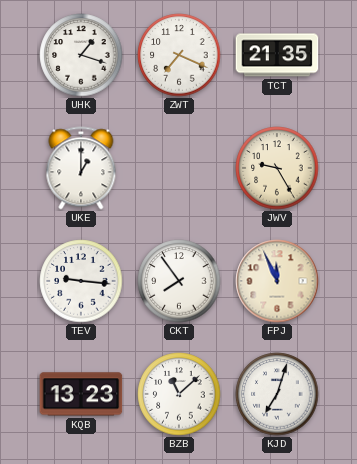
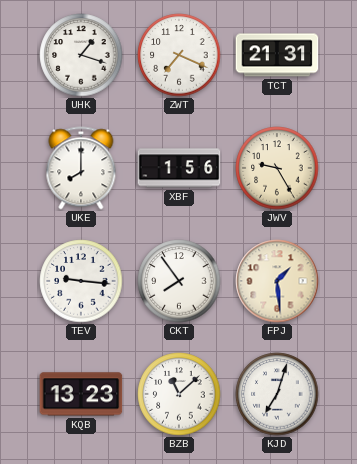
TCT: 21:35 -> 21:31 (277, 55)
UKE: 1:00 -> 8:00 (81, 168)
XBF: none -> 1:56 (179, 168)
FPJ: 11:56 -> 1:29 (277, 281)
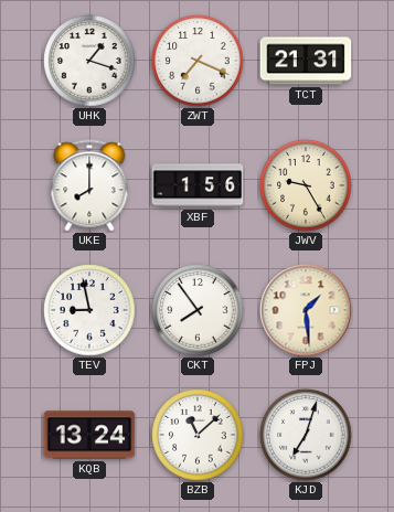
TEV: 9:16 -> 8:58 (89, 310)
KQB: 13:23 -> 13:24 (89, 435)
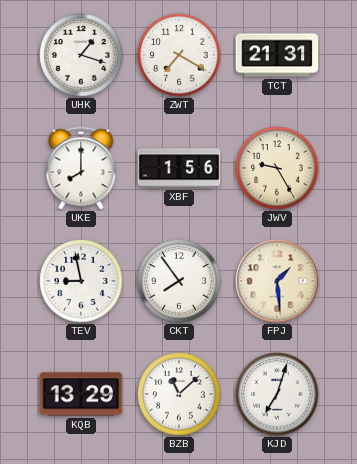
ZWT: 7:19 -> 7:20 (179, 55)
KQB: 13:24 -> 13:29 (81, 394)
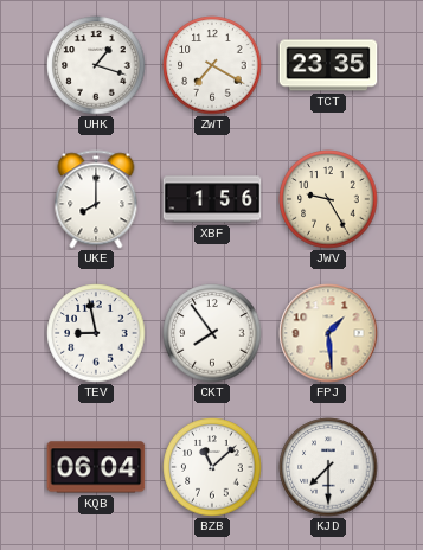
TCT: 21:31 -> 23:35 (328, 65)
KQB: 13:29 -> 06:04 (96, 467)
KJD: 7:03 -> 7:30 (328, 467)
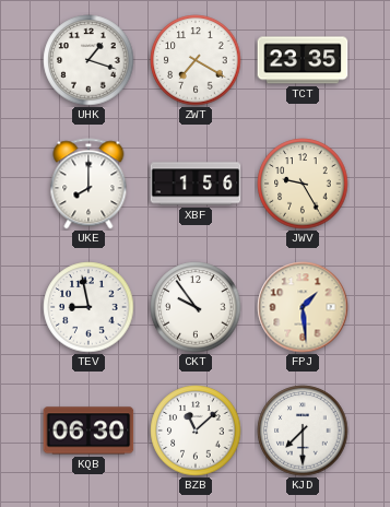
CKT: 7:54 -> 9:54 (196, 307)
KQB: 06:04 -> 06:30 (88, 431)
